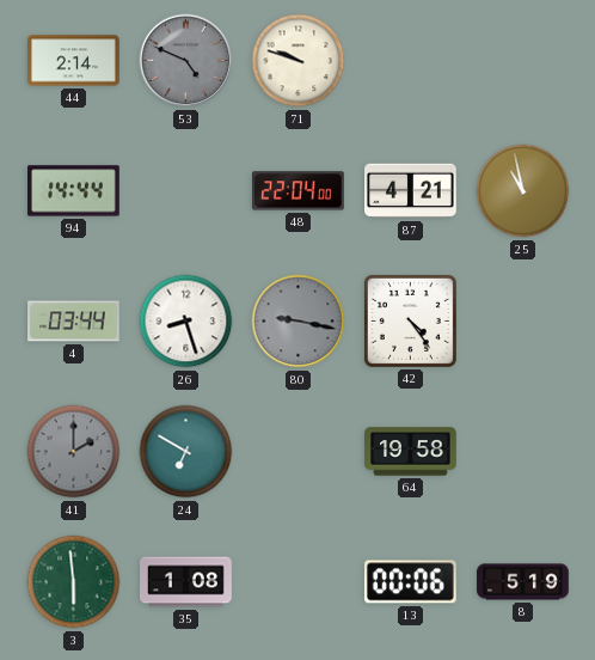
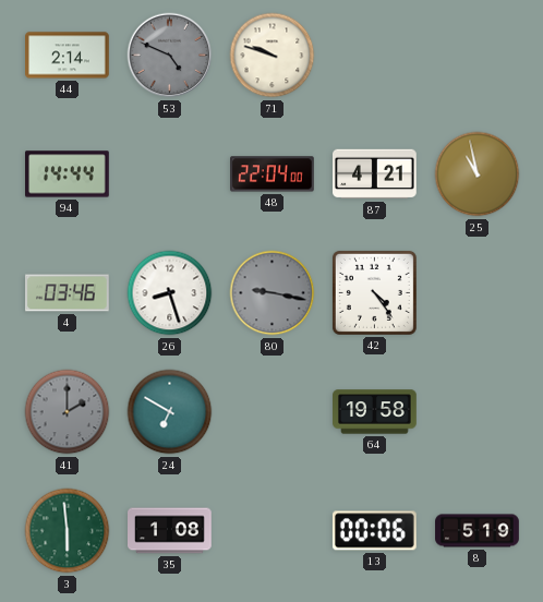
4: 03:44 -> 03:46 (68, 293)
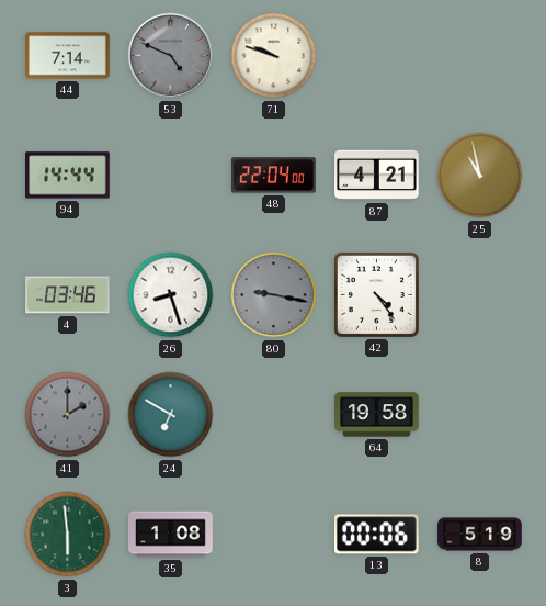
44: 2:14 -> 7:14 (68, 56)
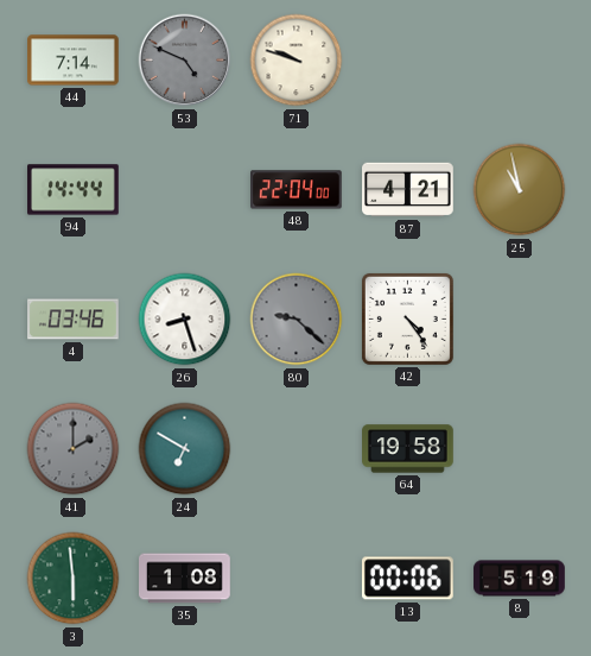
80: 9:17 -> 9:22 (297, 320)
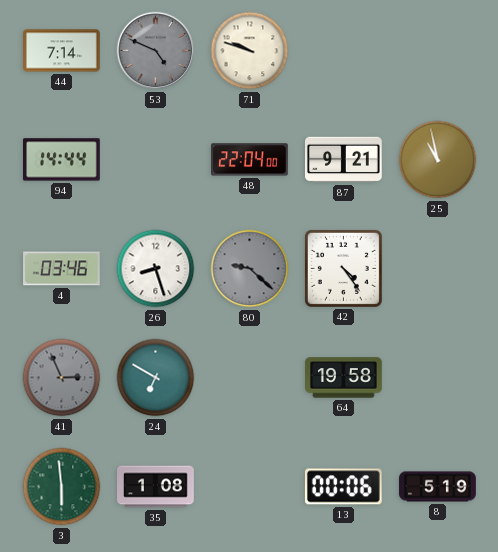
87: 4:21 -> 9:21 (344, 160)
41: 2:00 -> 2:56 (62, 378)
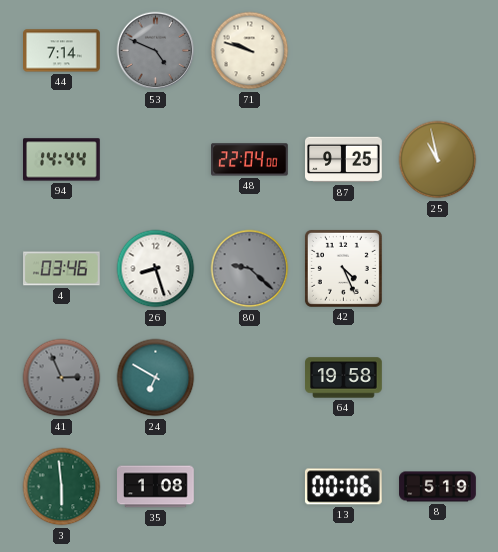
87: 9:21 -> 9:25 (344, 160)
42: 4:24 -> 4:26 (343, 268)
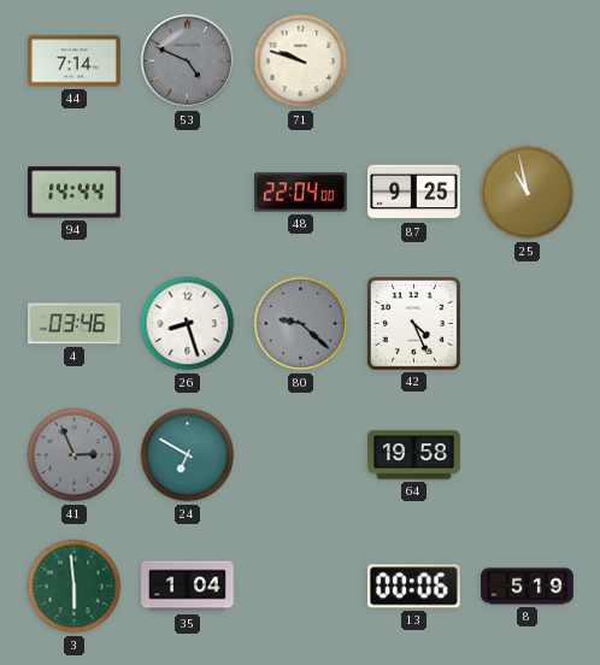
35: 1:08 -> 1:04 (188, 587)
